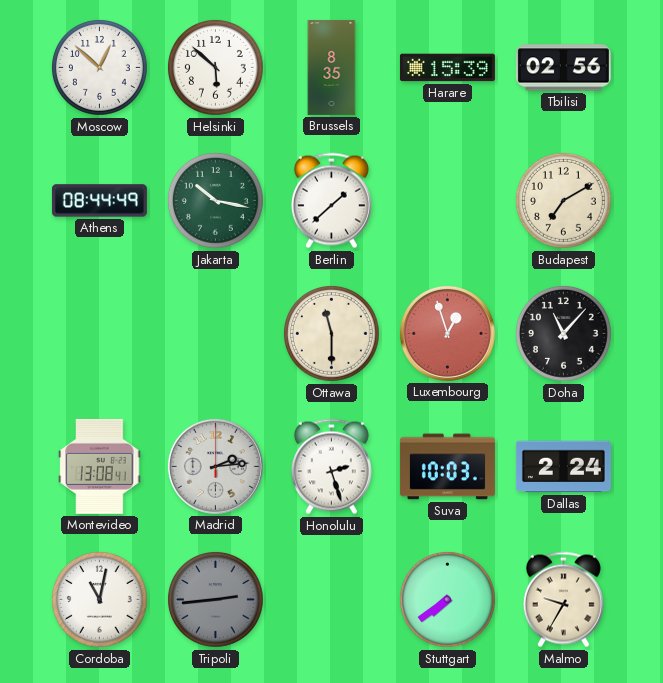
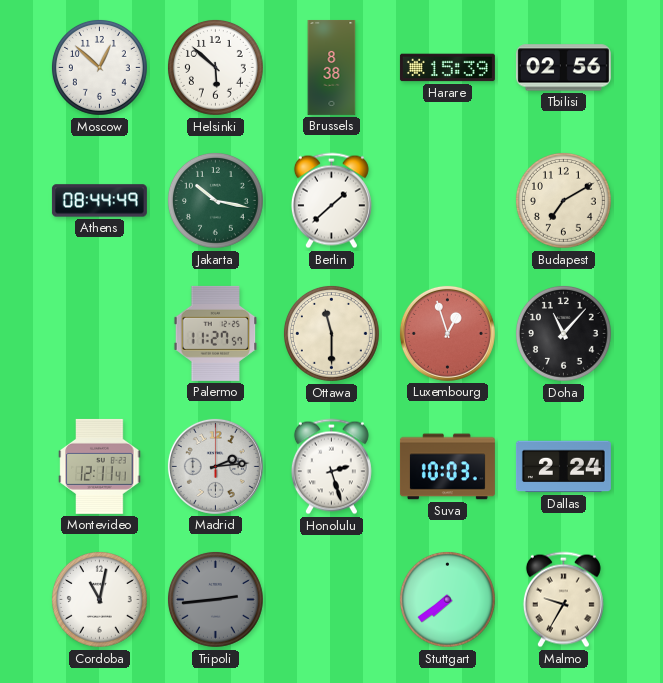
Brussels: 8:35 -> 8:38 (332, 67)
Palermo: none -> 11:27 (216, 333)
Montevideo: 13:08 -> 12:11 (100, 466)
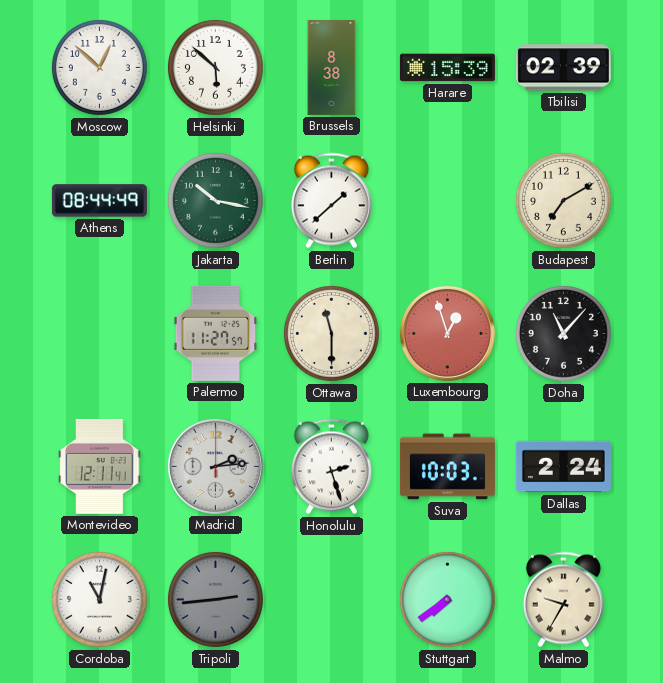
Tbilisi: 02:56 -> 02:39 (563, 68)
